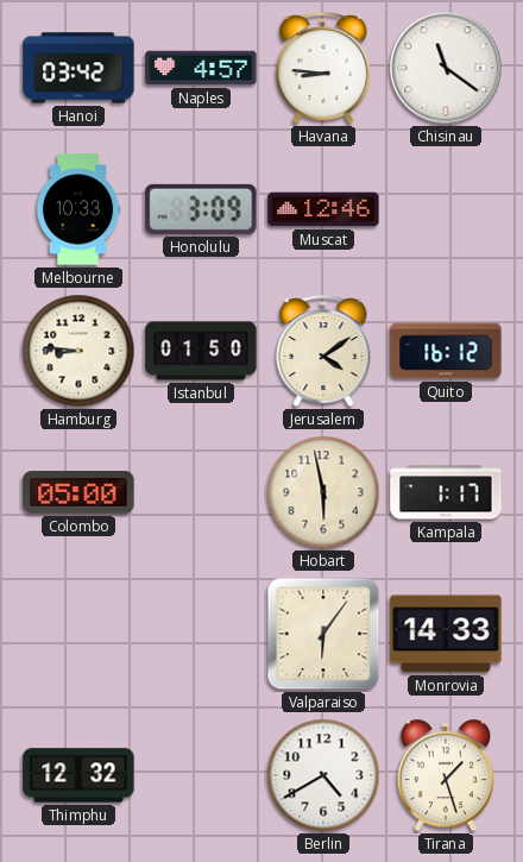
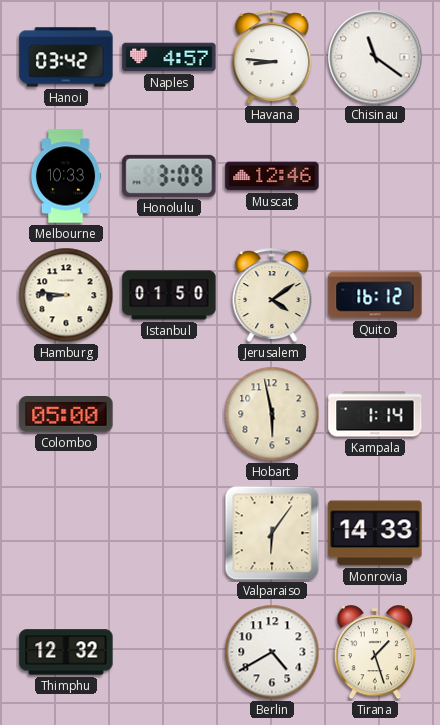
Kampala: 1:17 -> 1:14 (375, 414)
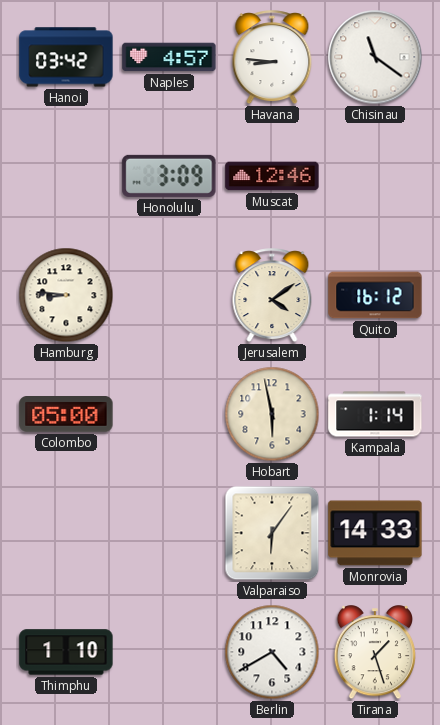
Melbourne: 10:33 -> none (66, 176)
Istanbul: 01:50 -> none (169, 295)
Thimphu: 12:32 -> 1:10 (66, 652)
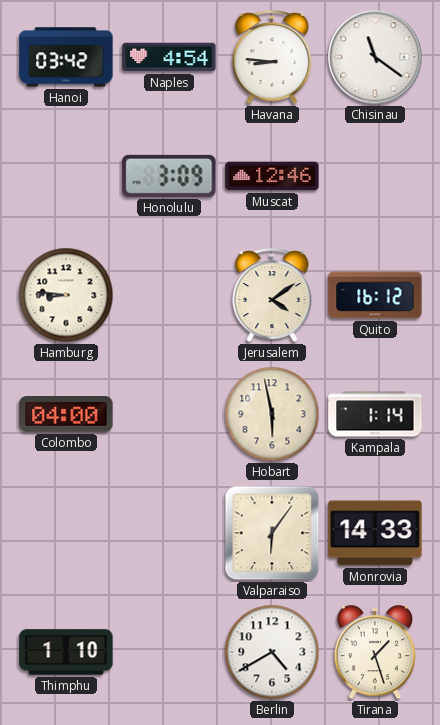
Naples: 4:57 -> 4:54 (169, 57)
Colombo: 05:00 -> 04:00 (66, 415)
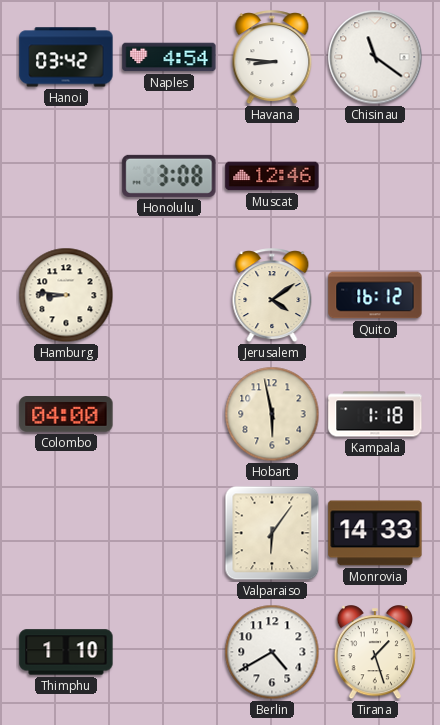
Honolulu: 3:09 -> 3:08 (169, 176)
Kampala: 1:14 -> 1:18 (375, 414)
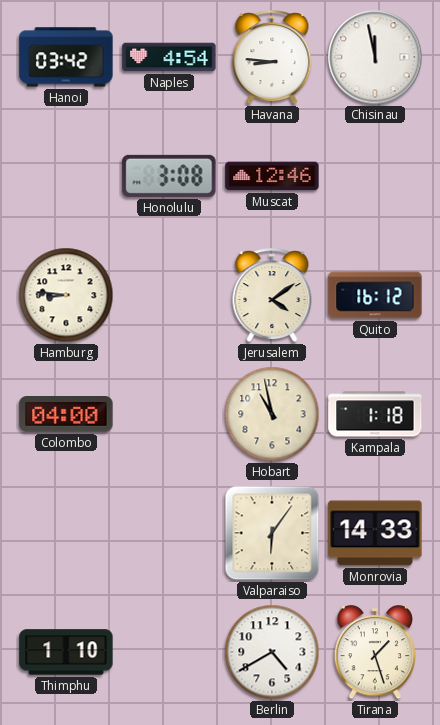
Chisinau: 11:21 -> 11:58 (375, 57)
Hobart: 5:58 -> 10:58 (272, 414)
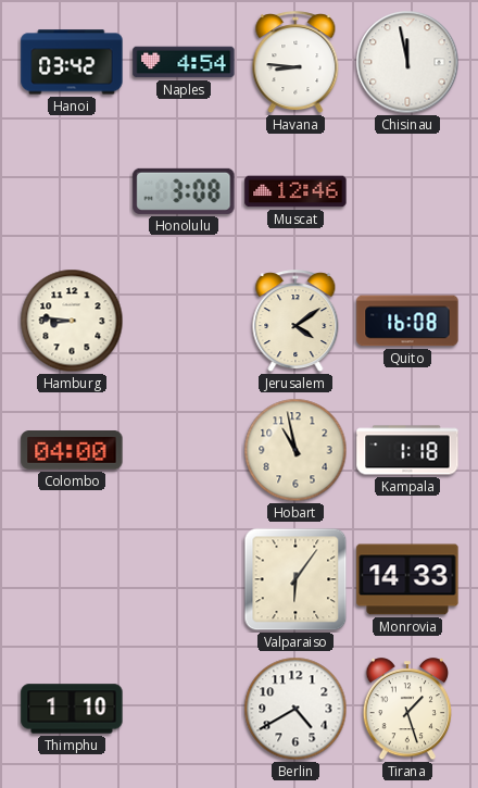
Quito: 16:12 -> 16:08 (407, 321)
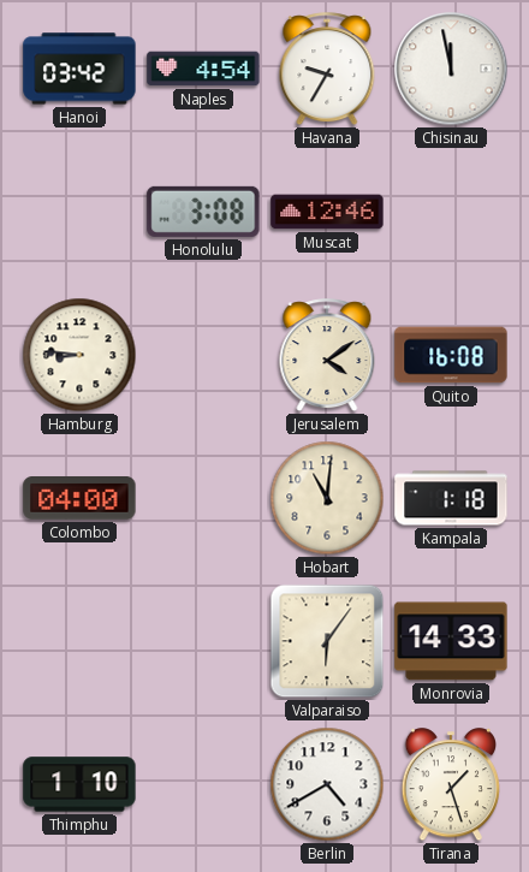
Havana: 8:46 -> 9:35 (327, 70)
Hobart: 10:58 -> 11:01 (327, 498)
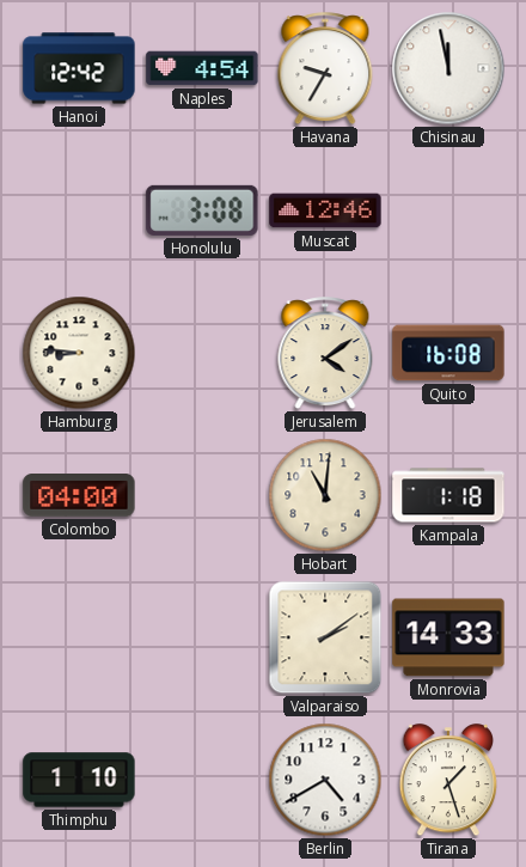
Hanoi: 03:42 -> 12:42 (79, 68)
Valparaiso: 6:06 -> 2:09 (325, 637)
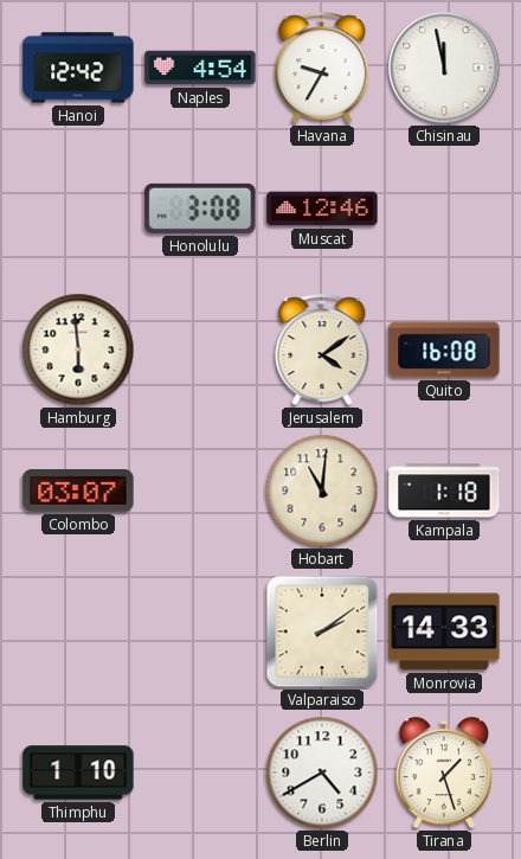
Hamburg: 8:46 -> 5:59 (78, 350)
Colombo: 04:00 -> 03:07 (78, 492)
